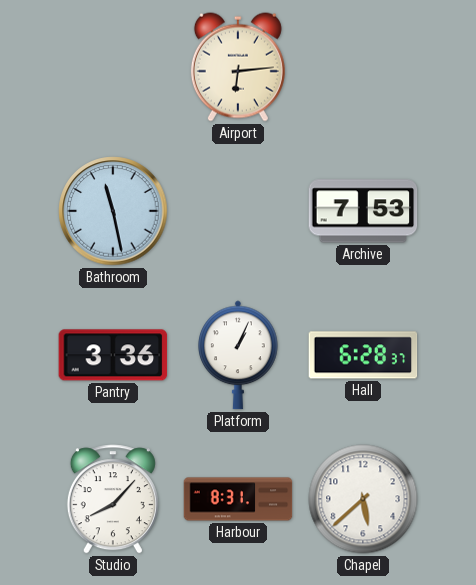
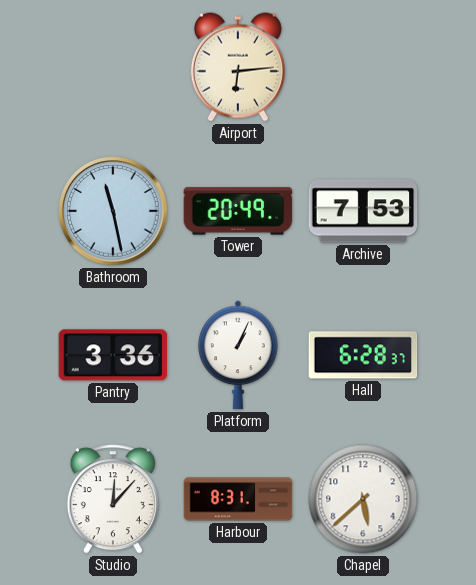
Tower: none -> 20:49 (238, 211)
Studio: 8:07 -> 12:07 (113, 499)
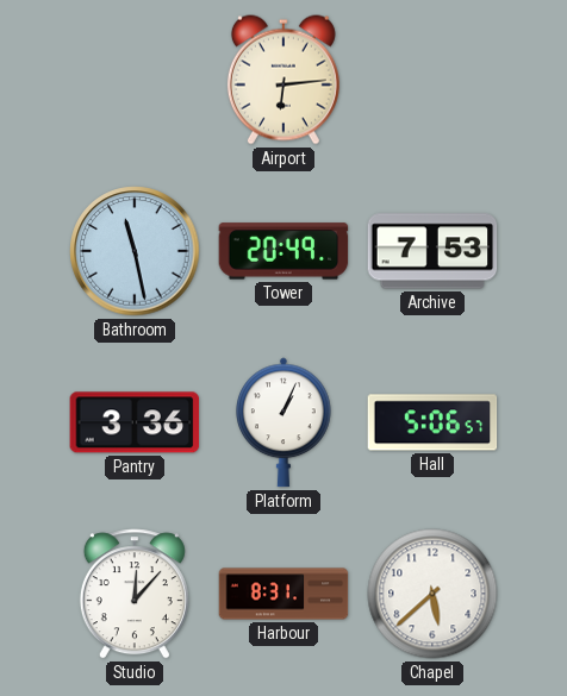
Hall: 6:28 -> 5:06 (432, 422)
